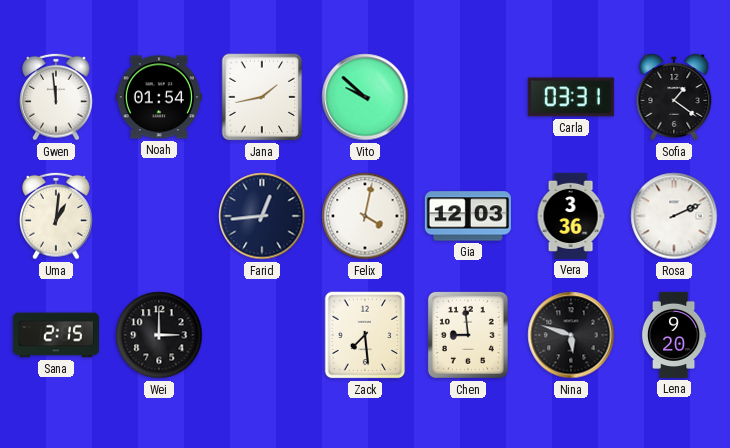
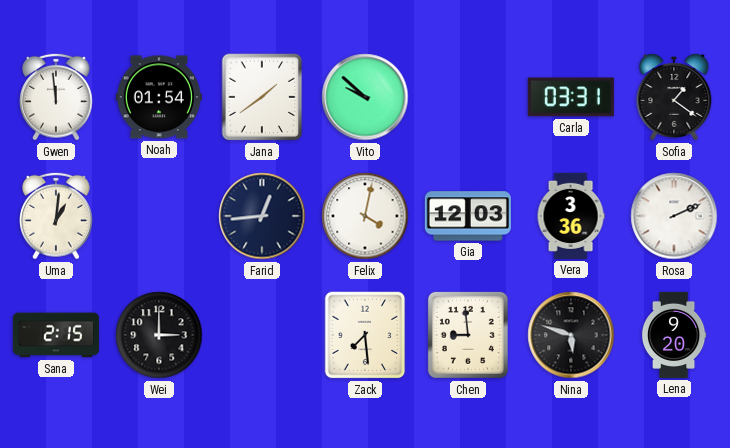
Jana: 1:43 -> 1:39 (262, 97)
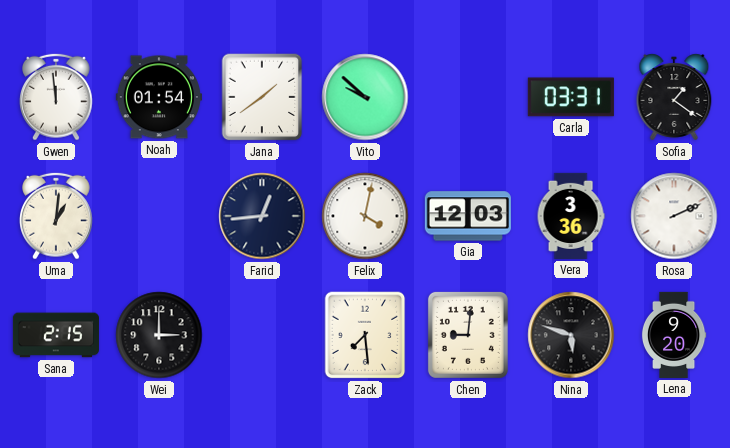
Chen: 8:59 -> 9:01 (468, 335)
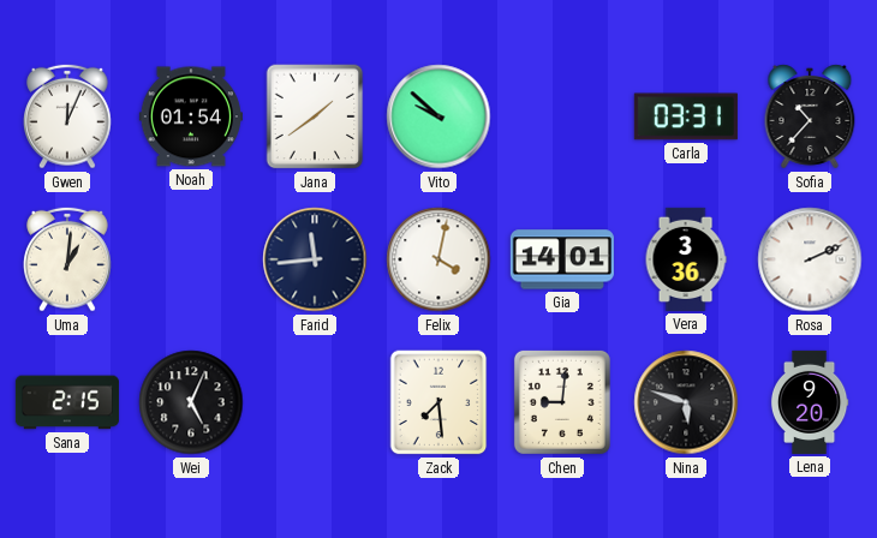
Gwen: 11:59 -> 12:04 (68, 116)
Sofia: 1:21 -> 10:37 (810, 116)
Farid: 12:44 -> 11:44 (315, 259)
Gia: 12:03 -> 14:01 (562, 259)
Wei: 3:00 -> 5:04 (191, 402)
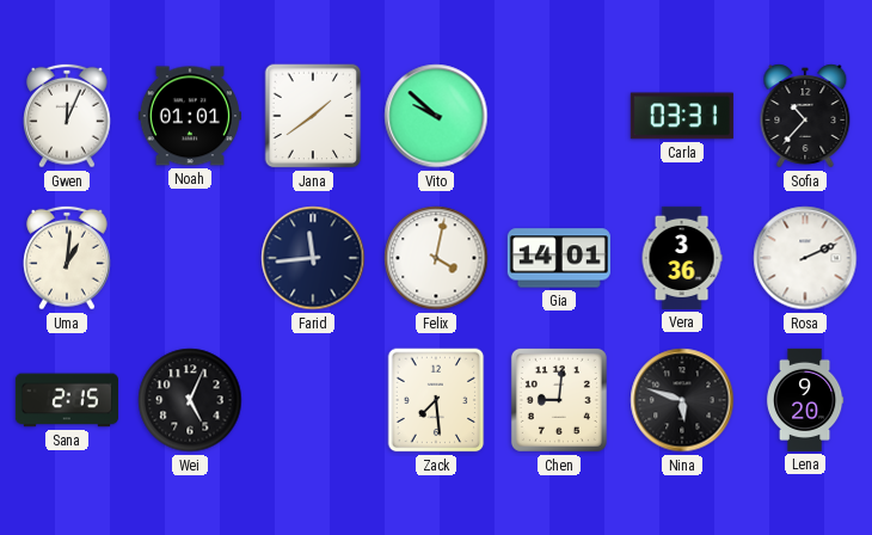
Noah: 01:54 -> 01:01 (190, 116)
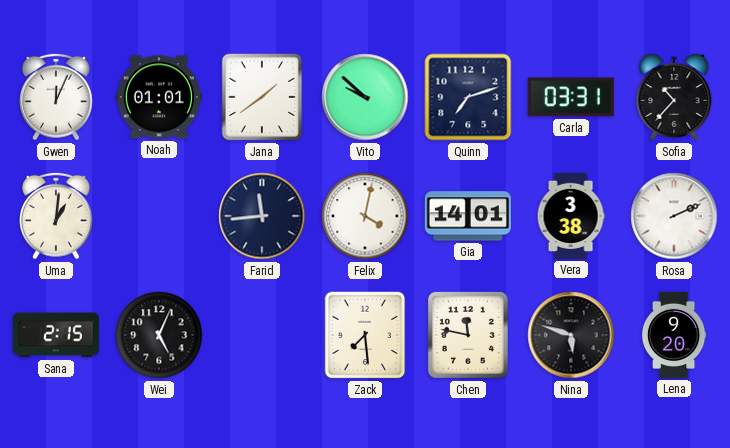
Quinn: none -> 7:12 (468, 97)
Vera: 3:36 -> 3:38 (571, 216)
Chen: 9:01 -> 11:47 (468, 335)
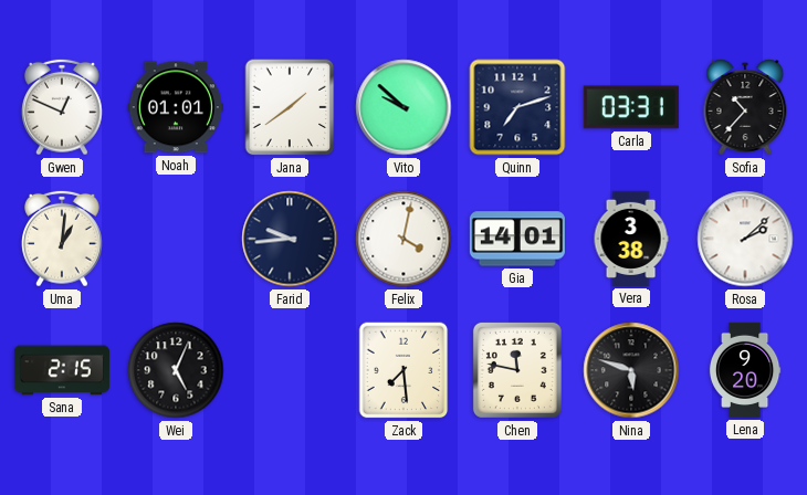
Gwen: 12:04 -> 12:49 (63, 107)
Farid: 11:44 -> 9:44 (290, 239)
Rosa: 2:11 -> 2:08 (745, 239)
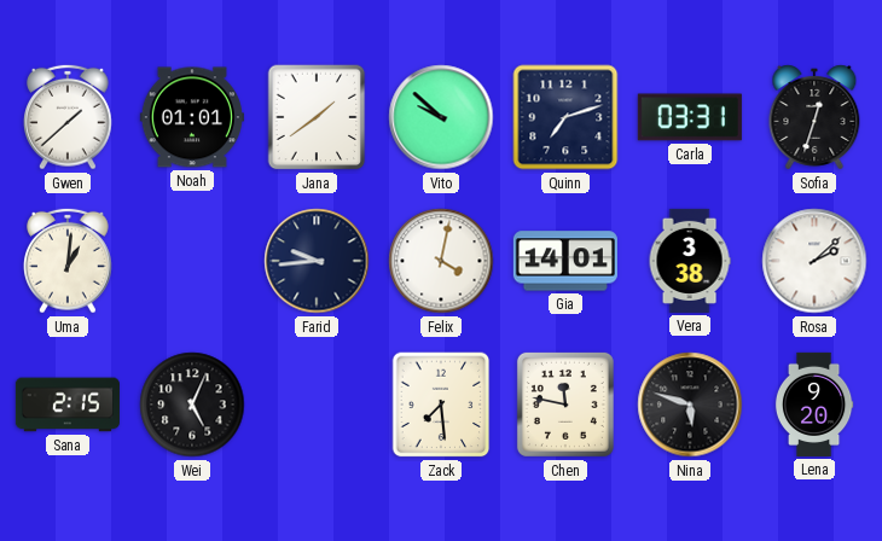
Gwen: 12:49 -> 1:38 (69, 117)
Sofia: 10:37 -> 12:33 (814, 117)
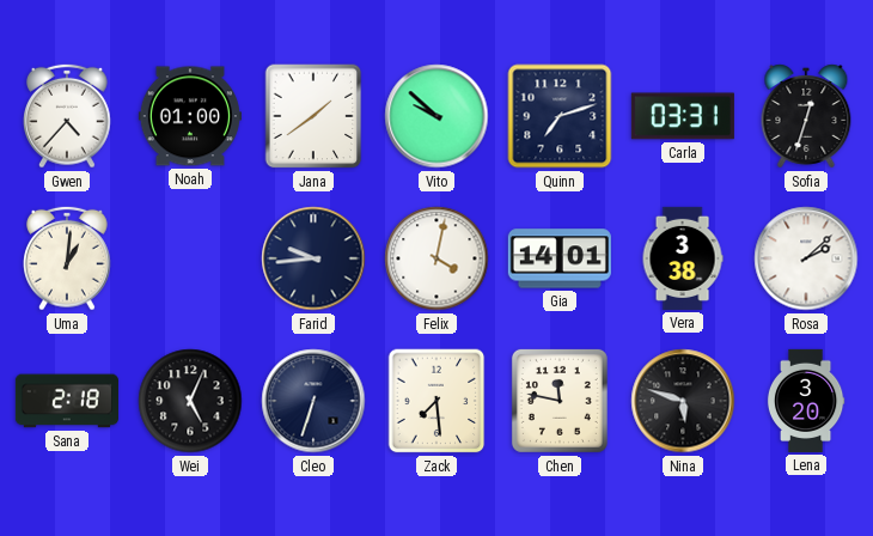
Gwen: 1:38 -> 4:37 (68, 116)
Noah: 01:01 -> 01:00 (190, 116)
Sana: 2:15 -> 2:18 (67, 401)
Cleo: none -> 6:33 (313, 401)
Lena: 9:20 -> 3:20 (806, 401)
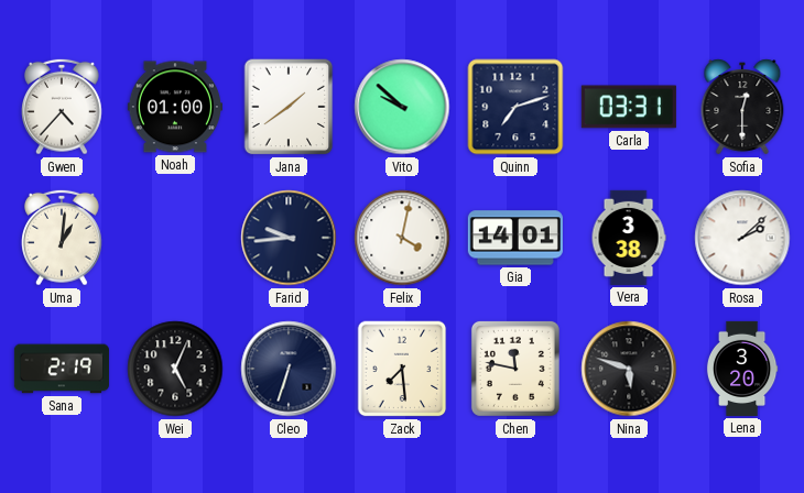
Sofia: 12:33 -> 12:30 (742, 107)
Sana: 2:18 -> 2:19 (62, 369)
